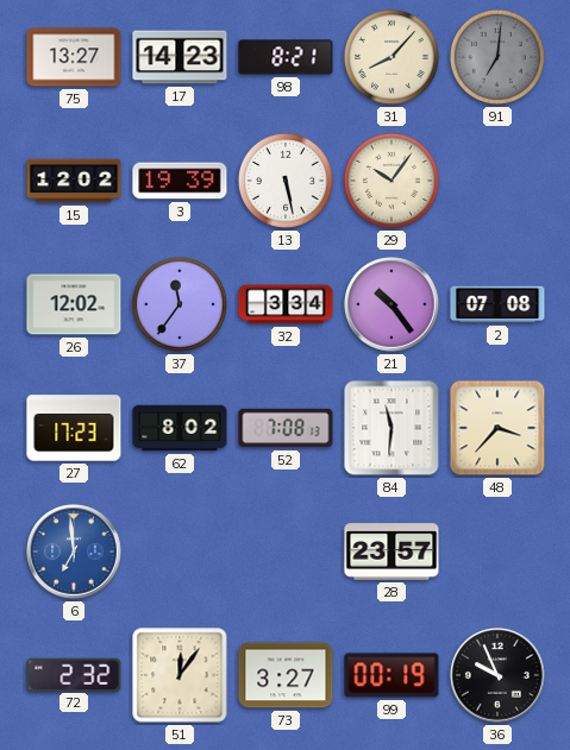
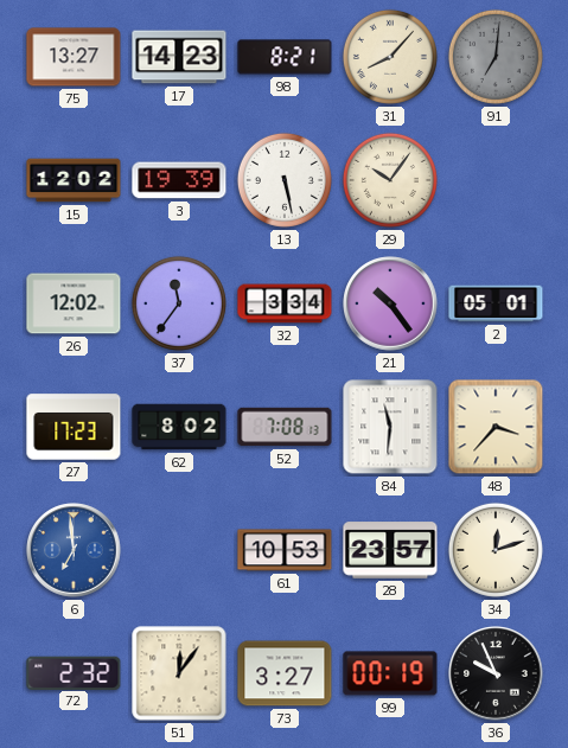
2: 07:08 -> 05:01 (496, 303)
61: none -> 10:53 (285, 550)
34: none -> 12:12 (496, 550)
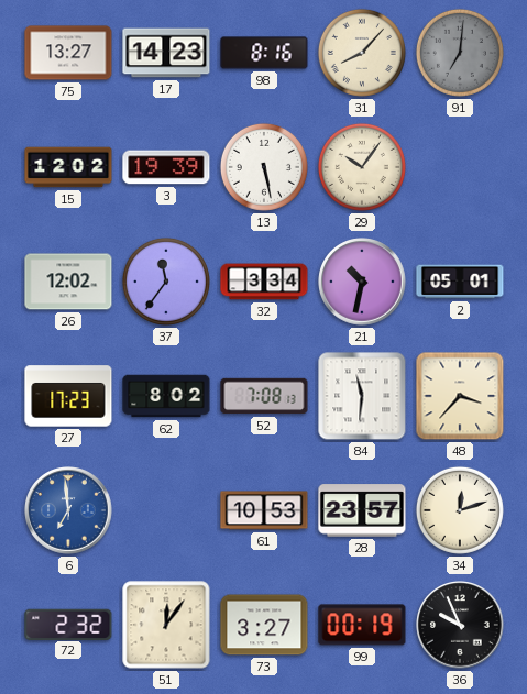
98: 8:21 -> 8:16 (264, 53)
21: 10:24 -> 10:32 (362, 282)
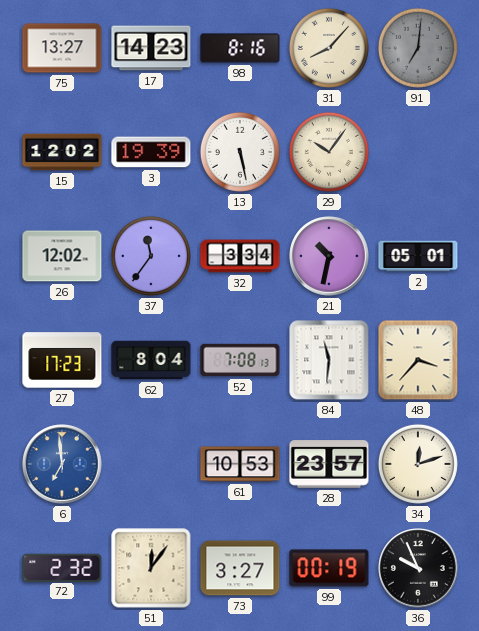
62: 8:02 -> 8:04 (151, 360)
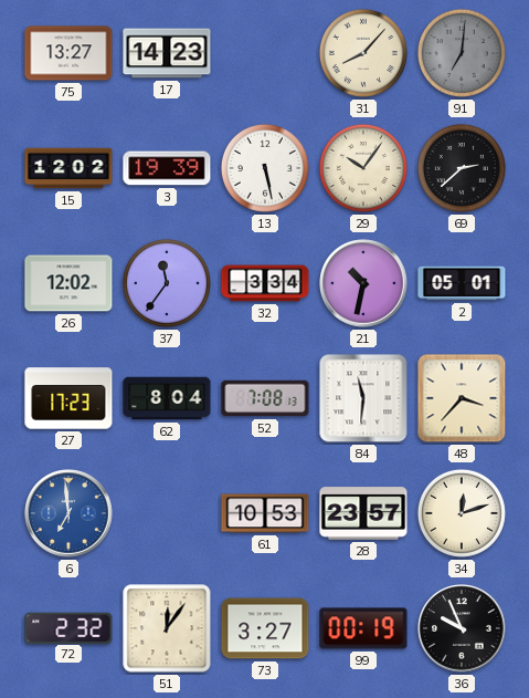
98: 8:16 -> none (240, 48)
69: none -> 2:38 (462, 168)
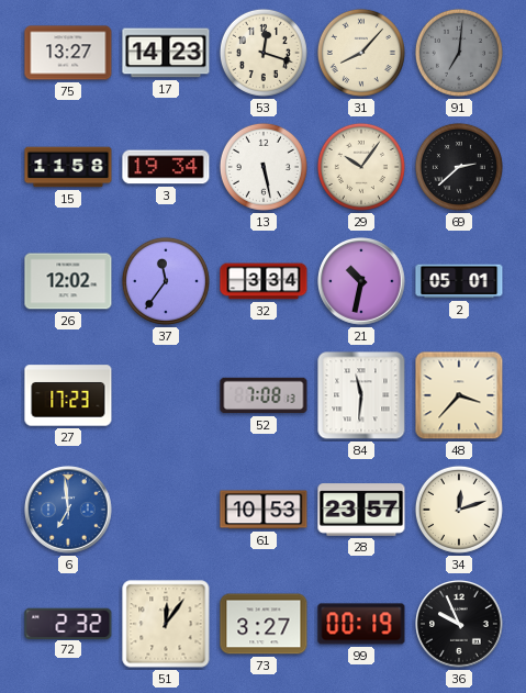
53: none -> 12:18 (264, 53)
15: 12:02 -> 11:58 (68, 167)
3: 19:39 -> 19:34 (166, 167)
62: 8:04 -> none (167, 398)
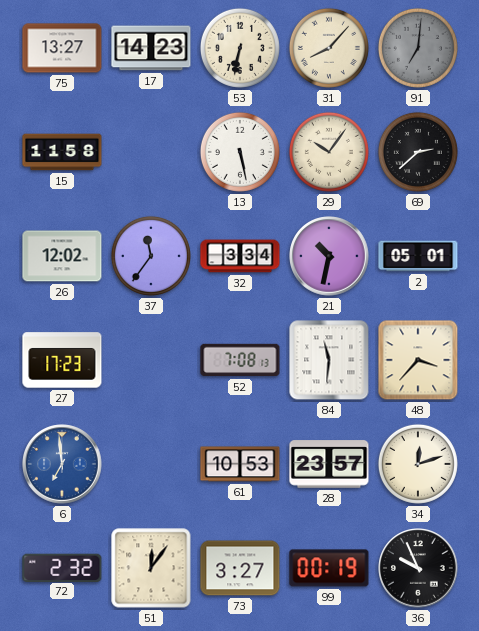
53: 12:18 -> 6:32 (240, 48)
3: 19:34 -> none (166, 167)
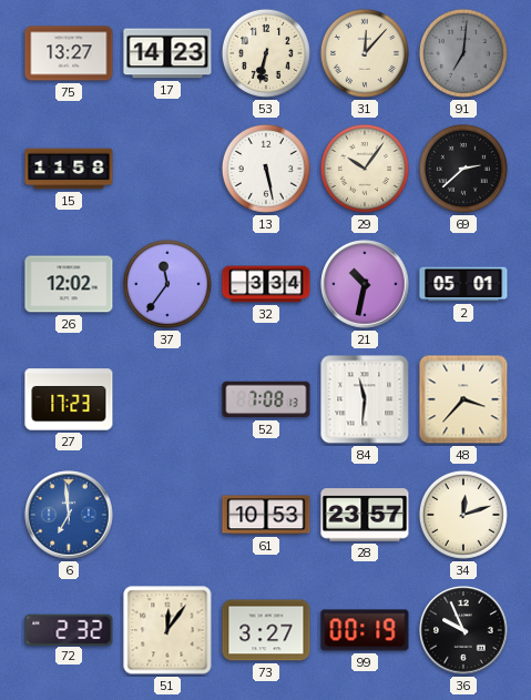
31: 8:07 -> 12:07 (365, 53)
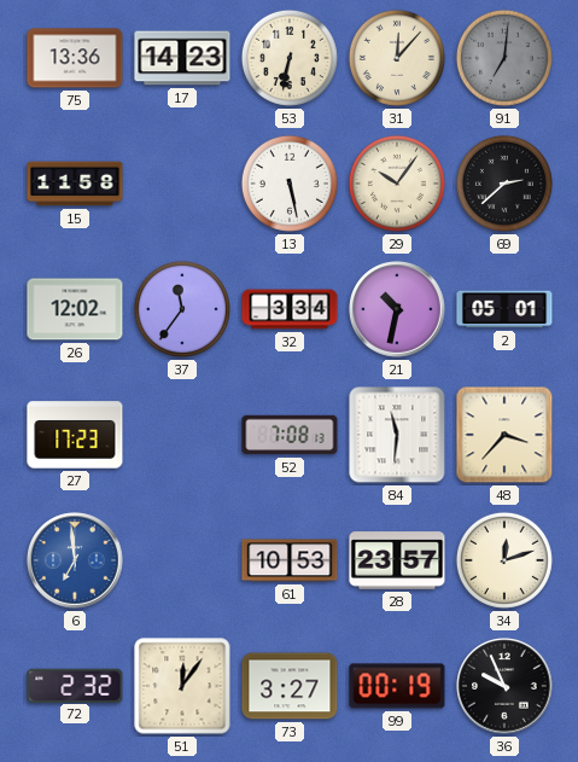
75: 13:27 -> 13:36 (75, 58)
